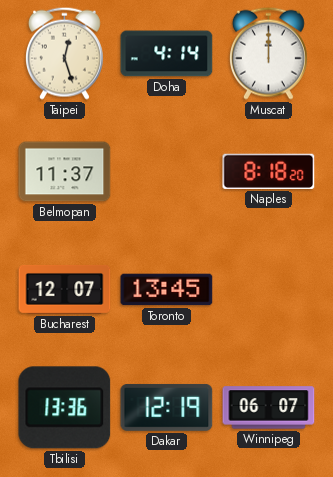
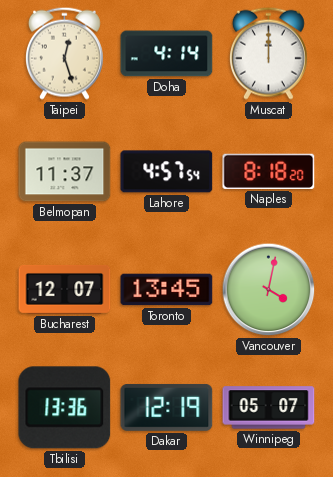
Lahore: none -> 4:57 (167, 172)
Vancouver: none -> 4:02 (269, 290)
Winnipeg: 06:07 -> 05:07 (269, 408)
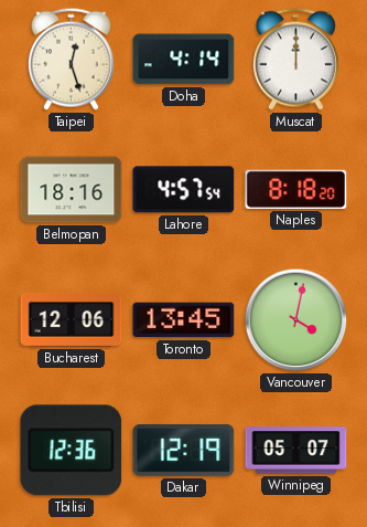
Belmopan: 11:37 -> 18:16 (72, 190)
Bucharest: 12:07 -> 12:06 (72, 319)
Tbilisi: 13:36 -> 12:36 (72, 451)
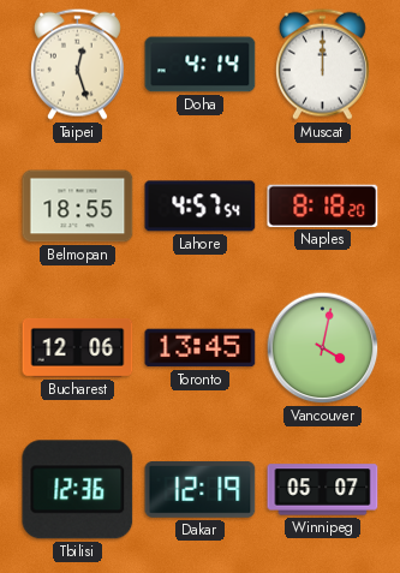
Belmopan: 18:16 -> 18:55 (78, 207)
